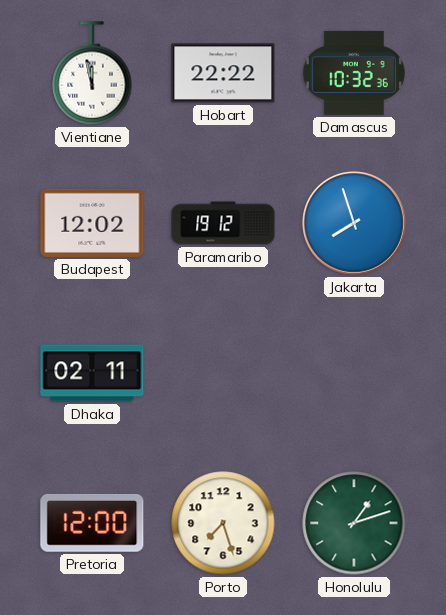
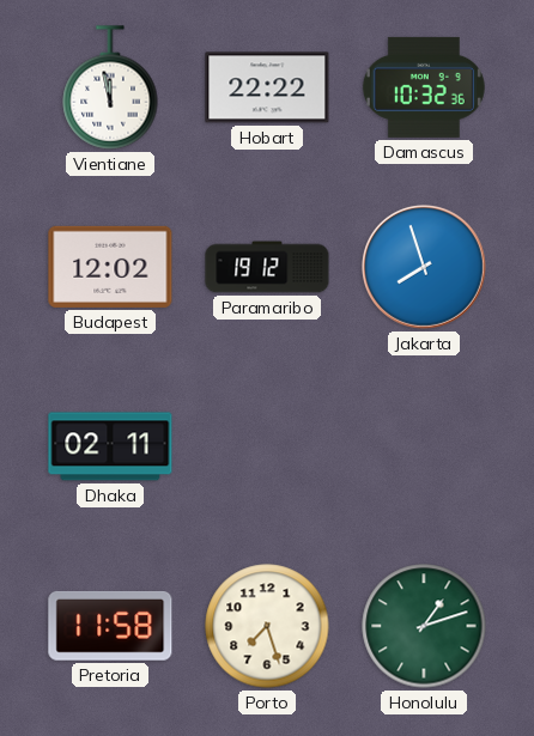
Pretoria: 12:00 -> 11:58 (110, 626)
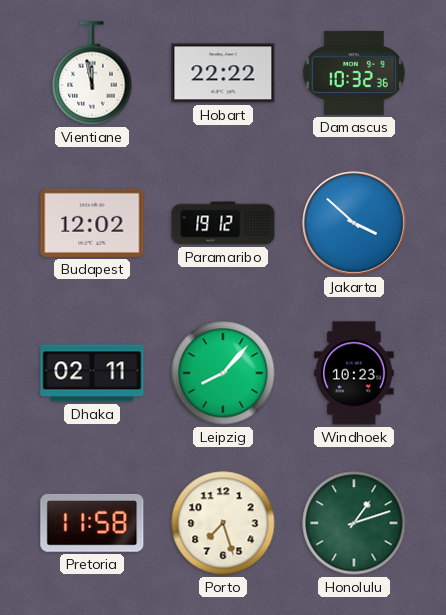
Jakarta: 7:57 -> 3:52 (354, 223)
Leipzig: none -> 8:07 (223, 373)
Windhoek: none -> 10:23 (354, 373)
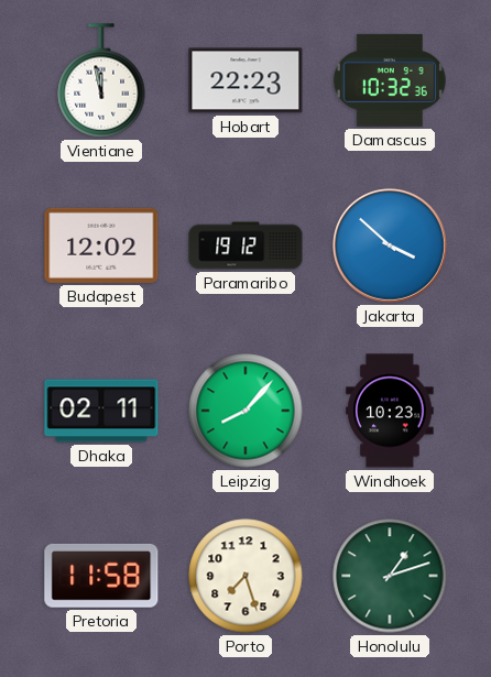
Hobart: 22:22 -> 22:23 (245, 80)
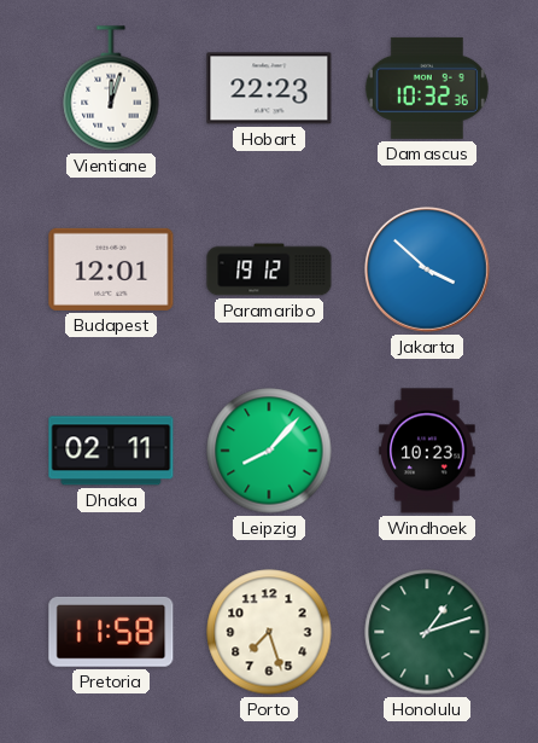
Vientiane: 11:58 -> 12:03 (111, 88)
Budapest: 12:02 -> 12:01 (111, 269)
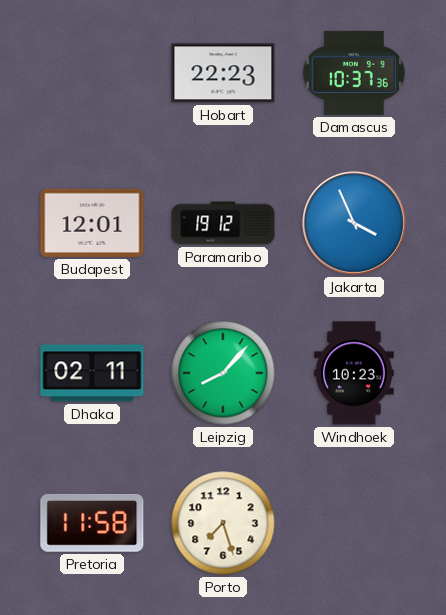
Vientiane: 12:03 -> none (111, 88)
Damascus: 10:32 -> 10:37 (354, 73)
Jakarta: 3:52 -> 3:56 (354, 223)
Honolulu: 1:12 -> none (427, 632)
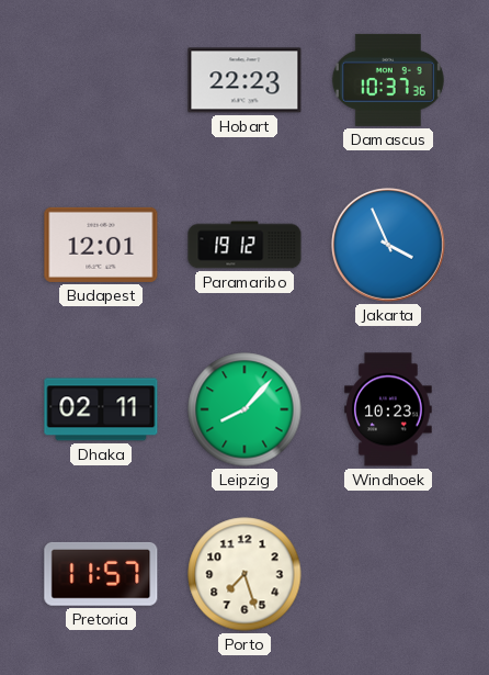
Pretoria: 11:58 -> 11:57 (101, 574)
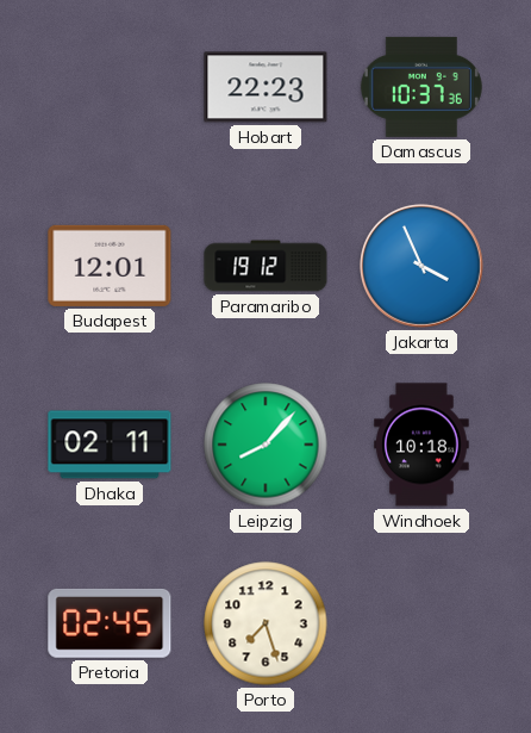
Windhoek: 10:23 -> 10:18 (421, 445)
Pretoria: 11:57 -> 02:45 (110, 623)
